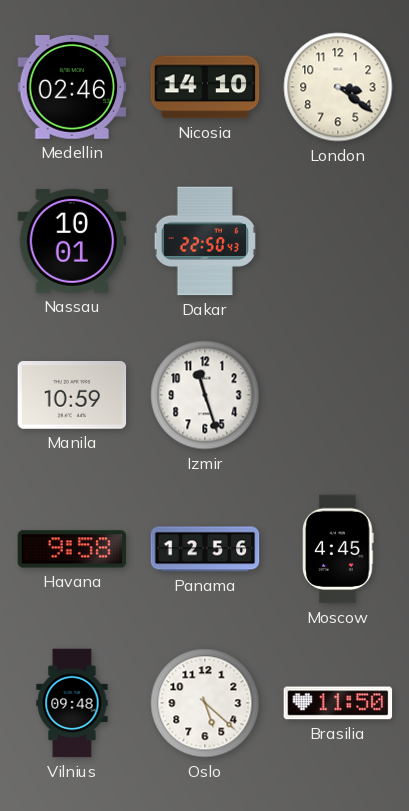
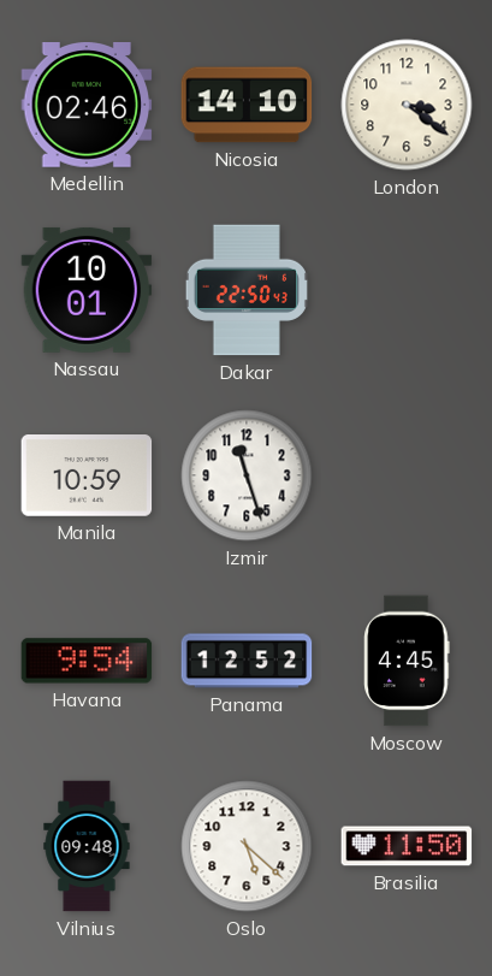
Havana: 9:58 -> 9:54 (87, 661)
Panama: 12:56 -> 12:52 (247, 661)
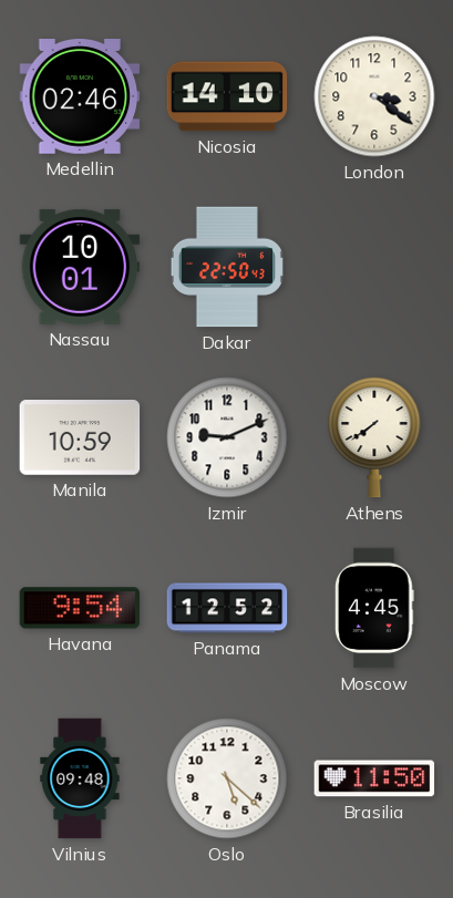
Izmir: 11:27 -> 9:11 (227, 437)
Athens: none -> 7:39 (374, 437)
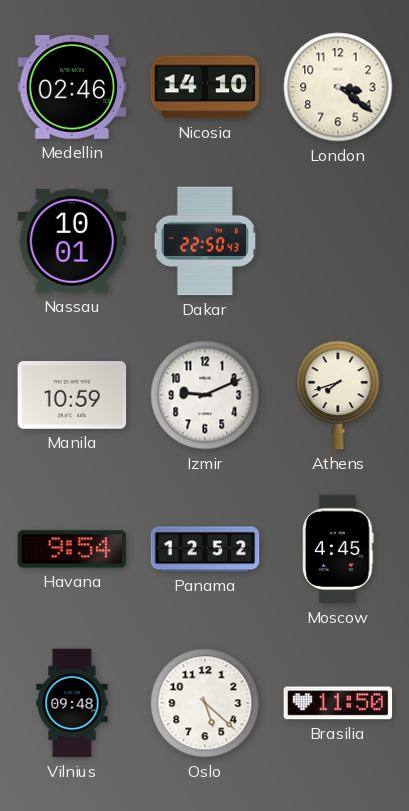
Athens: 7:39 -> 7:42 (338, 395)
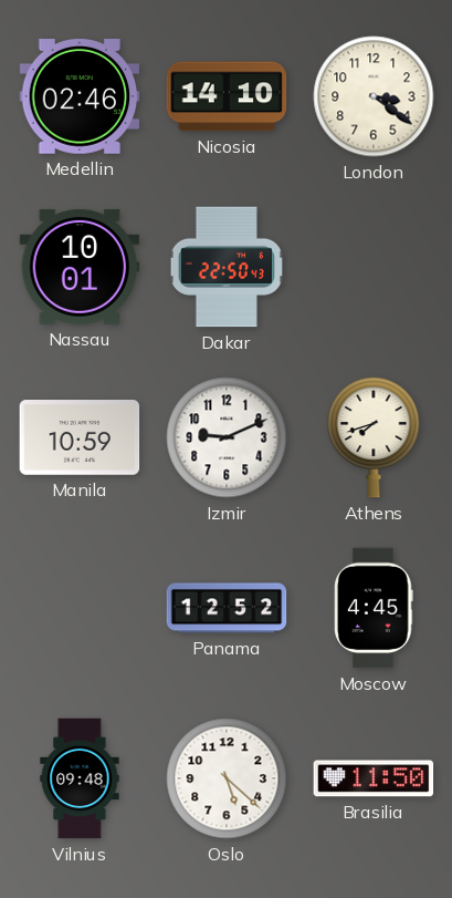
Havana: 9:54 -> none (72, 549)
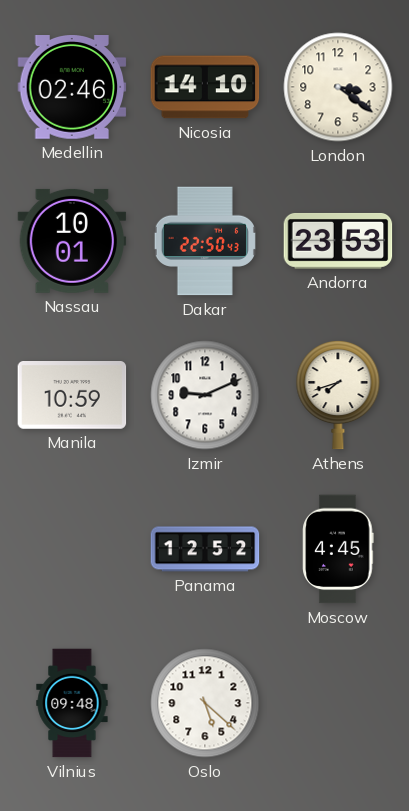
Andorra: none -> 23:53 (338, 241)
Brasilia: 11:50 -> none (374, 778)
